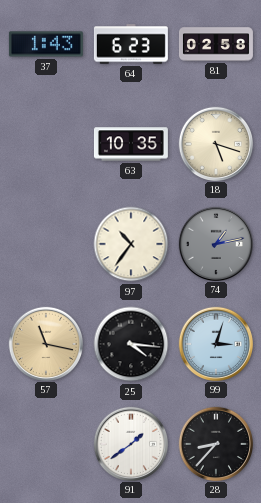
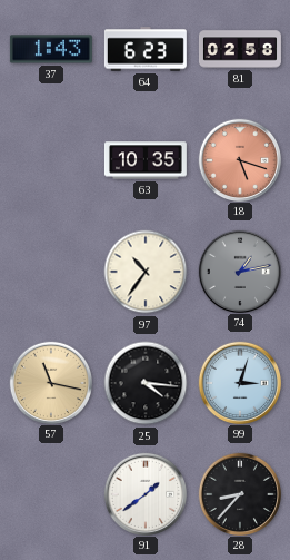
18 dial: cream -> salmon (239, 159)
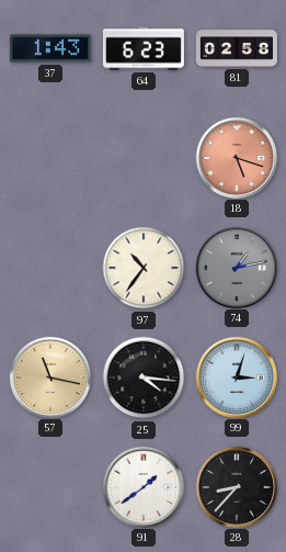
63: 10:35 -> none (146, 160)
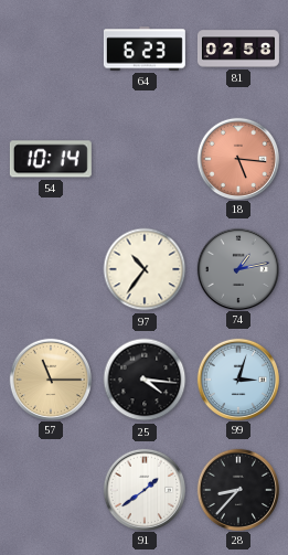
37: 1:43 -> none (50, 48)
54: none -> 10:14 (51, 159)
18: 5:18 -> 5:16 (237, 158)
57: 11:17 -> 11:15 (50, 378)
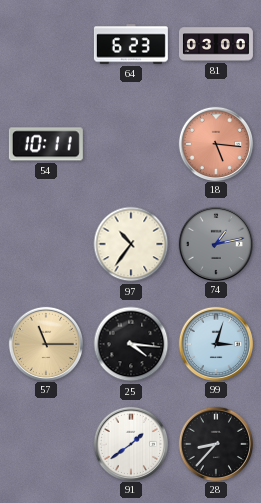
81: 02:58 -> 03:00 (216, 44)
54: 10:14 -> 10:11 (46, 144)
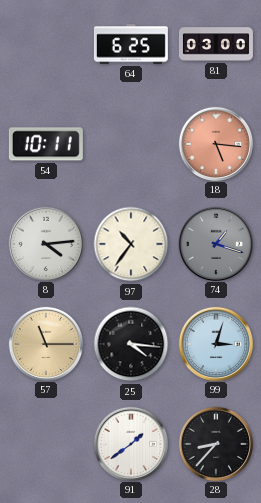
64: 6:23 -> 6:25 (131, 44)
8: none -> 4:14 (45, 243)
74: 1:13 -> 1:18 (215, 243)
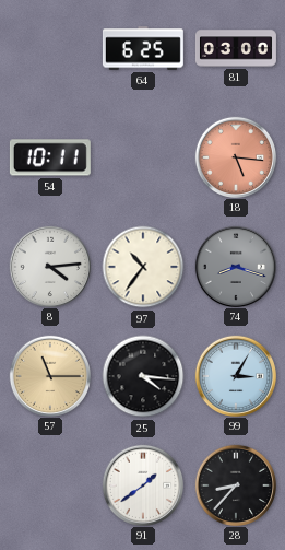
74: 1:18 -> 8:18 (235, 266)
99: 3:03 -> 3:05 (235, 375)
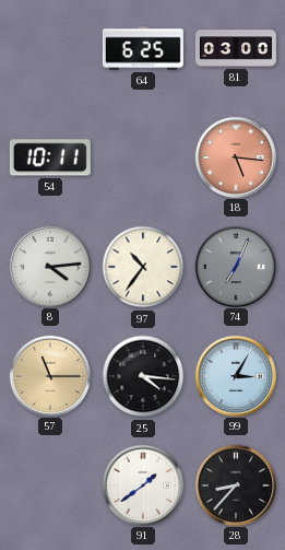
74: 8:18 -> 7:04 (235, 266)
